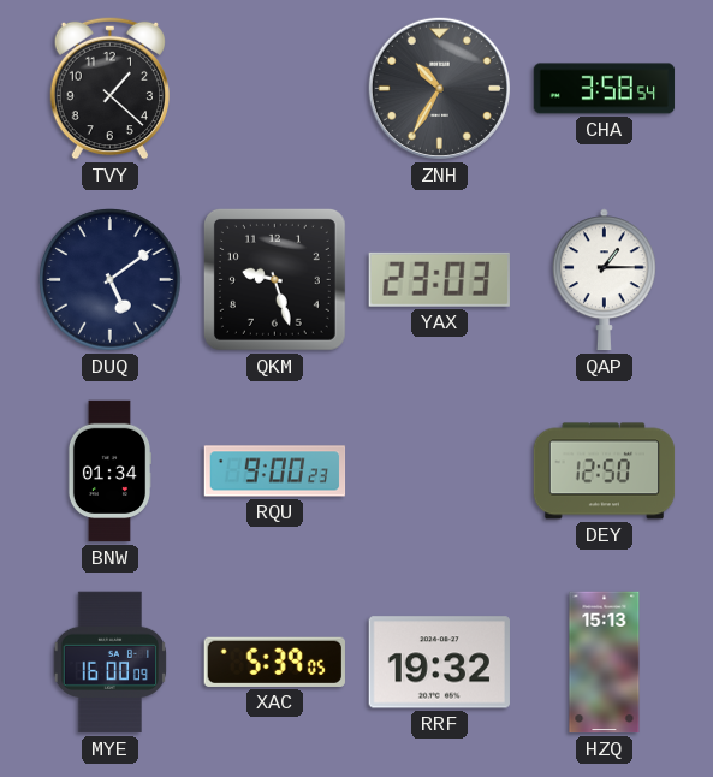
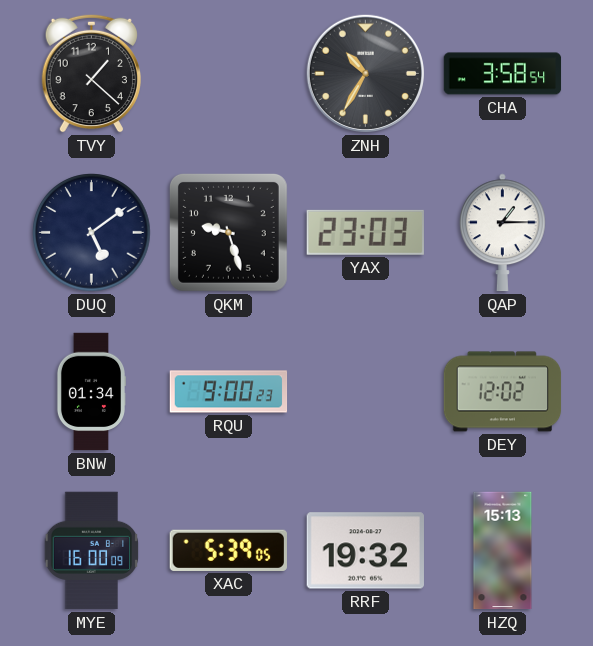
DEY: 12:50 -> 12:02 (503, 392)
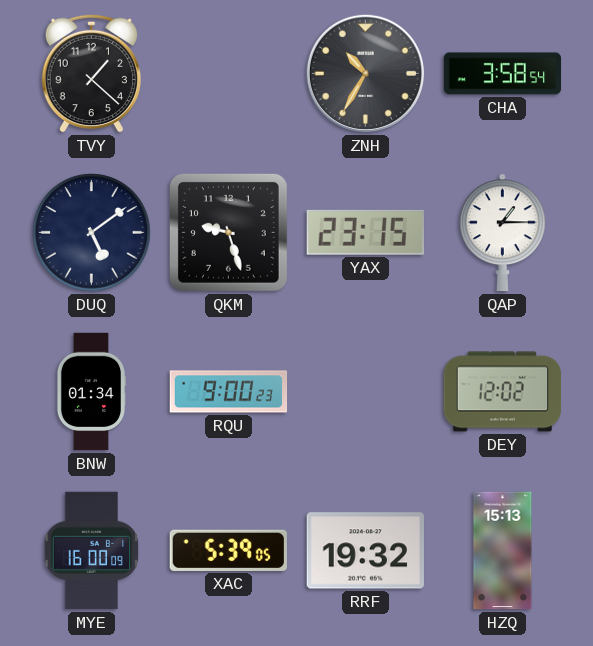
YAX: 23:03 -> 23:15 (365, 232)
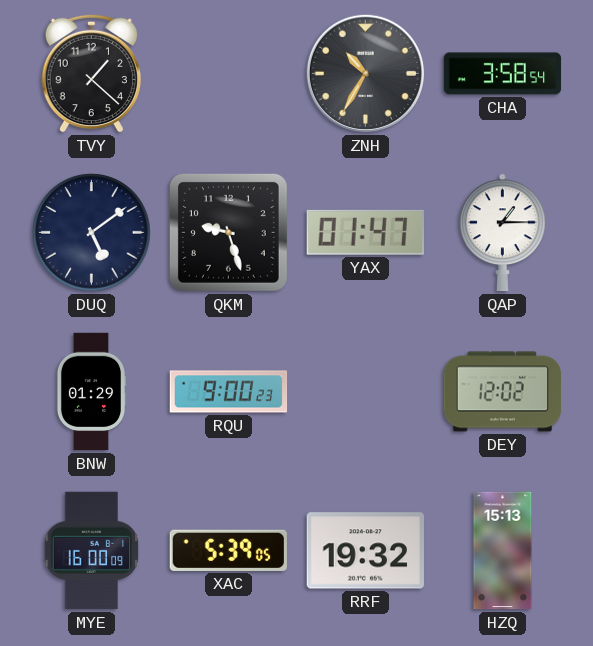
YAX: 23:15 -> 01:47 (365, 232)
BNW: 01:34 -> 01:29 (90, 392)
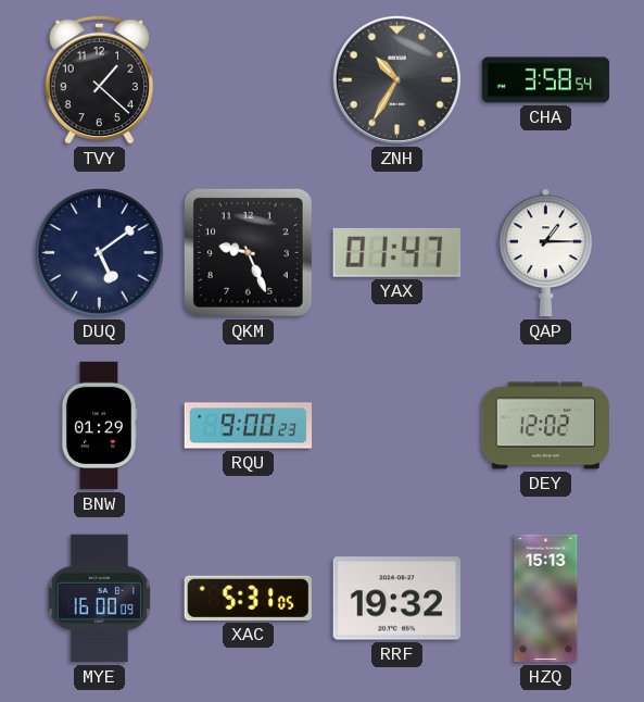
QKM: 9:27 -> 9:26 (248, 252)
XAC: 5:39 -> 5:31 (248, 598)
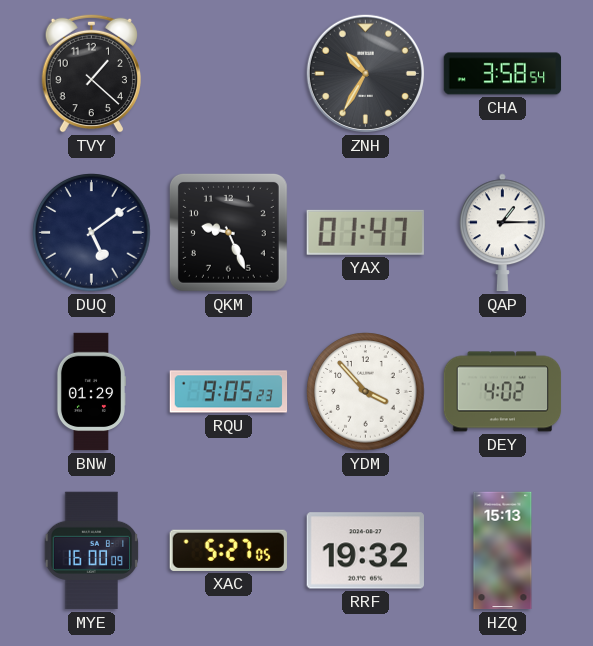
RQU: 9:00 -> 9:05 (229, 392)
YDM: none -> 3:53 (366, 392)
DEY: 12:02 -> 4:02 (503, 392)
XAC: 5:31 -> 5:27 (228, 550)
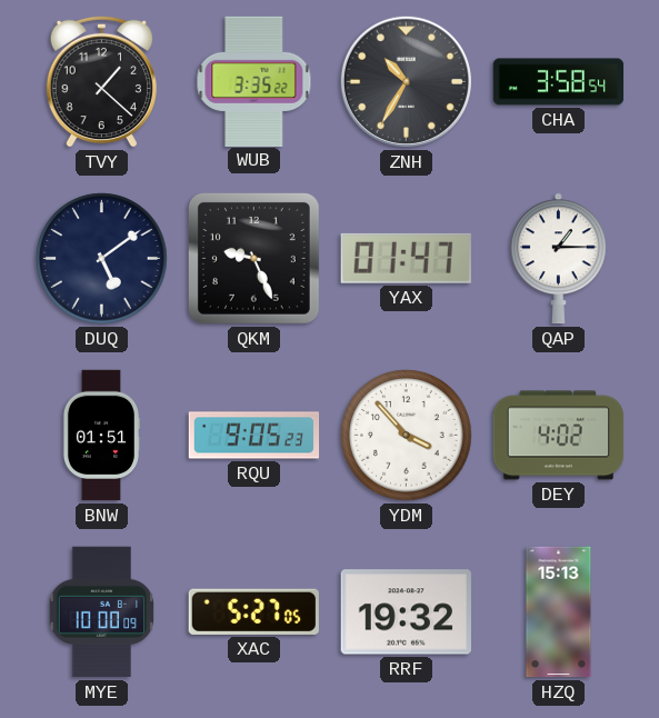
WUB: none -> 3:35 (254, 81)
BNW: 01:29 -> 01:51 (100, 436)
MYE: 16:00 -> 10:00 (102, 612)
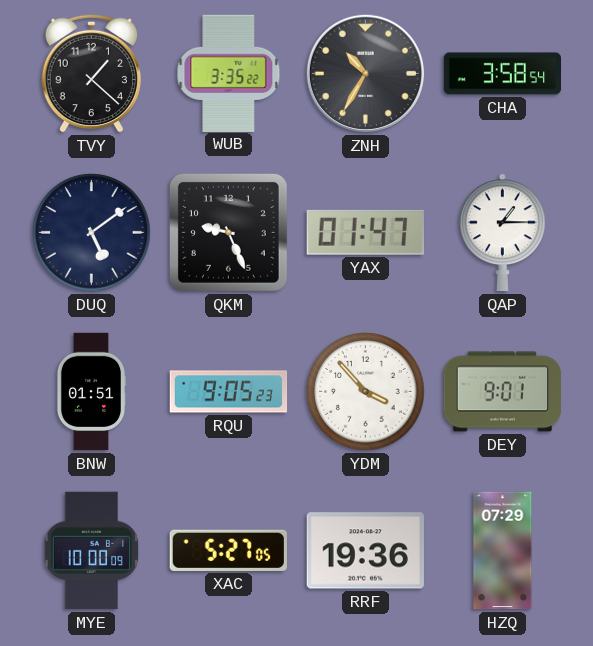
DEY: 4:02 -> 9:01 (503, 392)
RRF: 19:32 -> 19:36 (365, 551)
HZQ: 15:13 -> 07:29 (503, 551)
